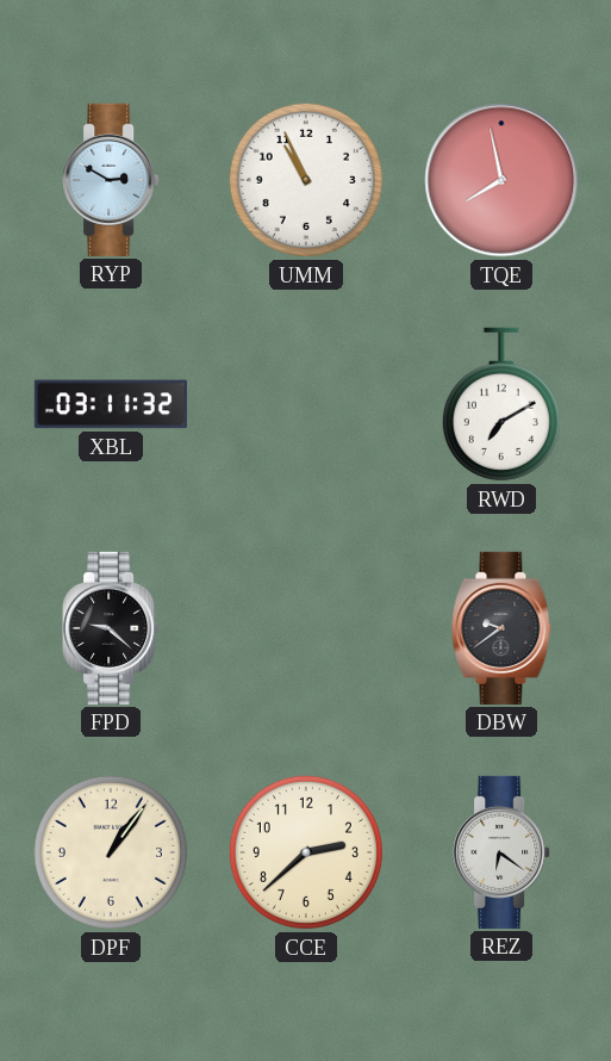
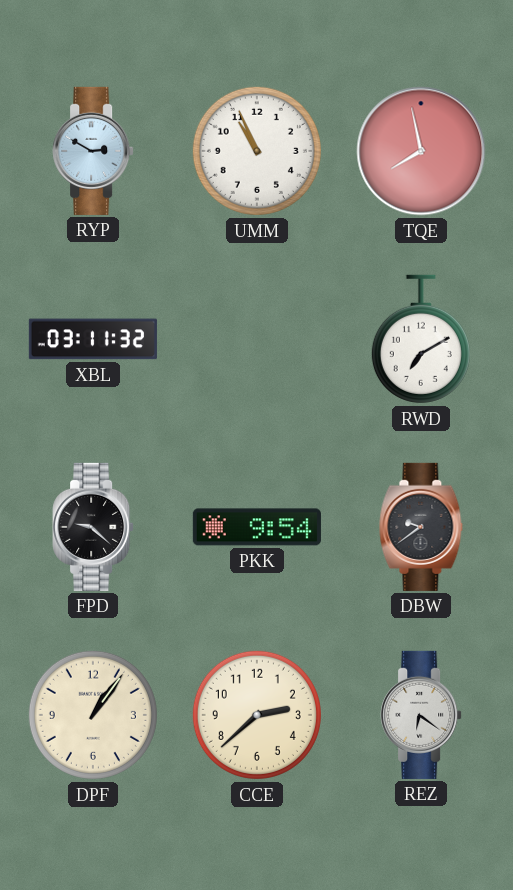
PKK: none -> 9:54 (257, 527)
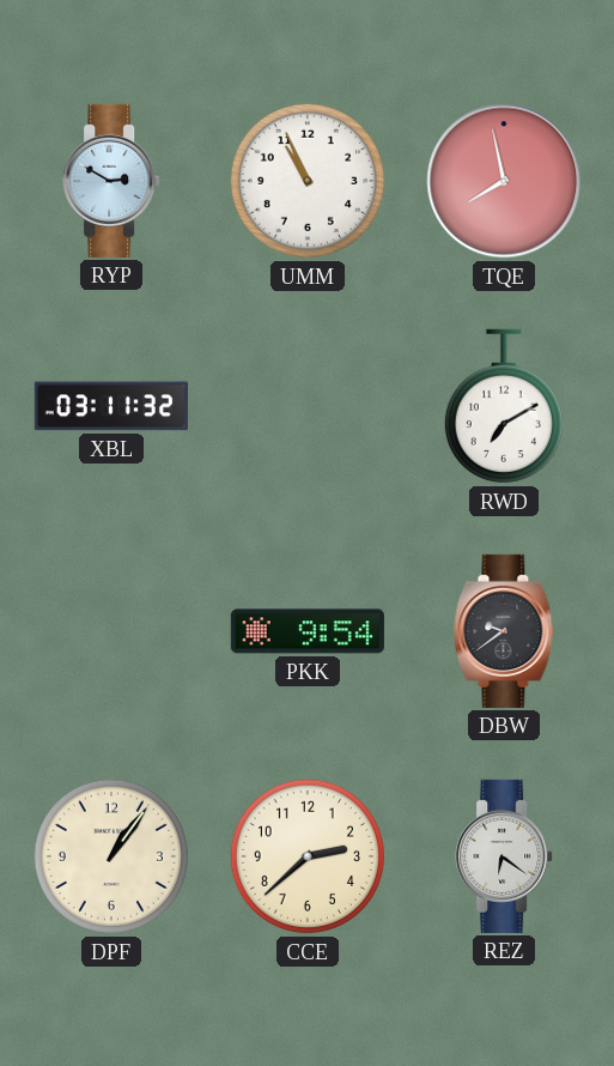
FPD: 9:22 -> none (93, 527)
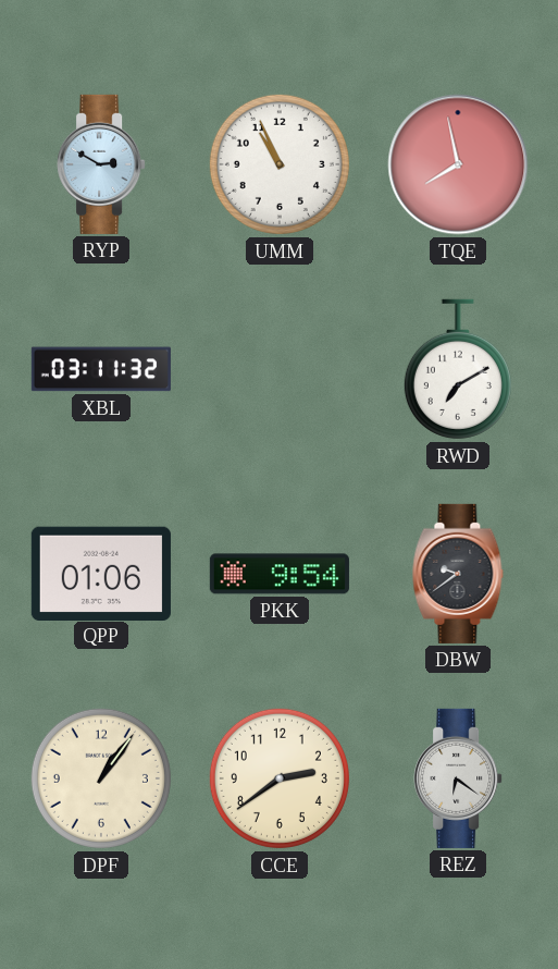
QPP: none -> 01:06 (101, 573)
CCE: 2:38 -> 2:39 (280, 778)
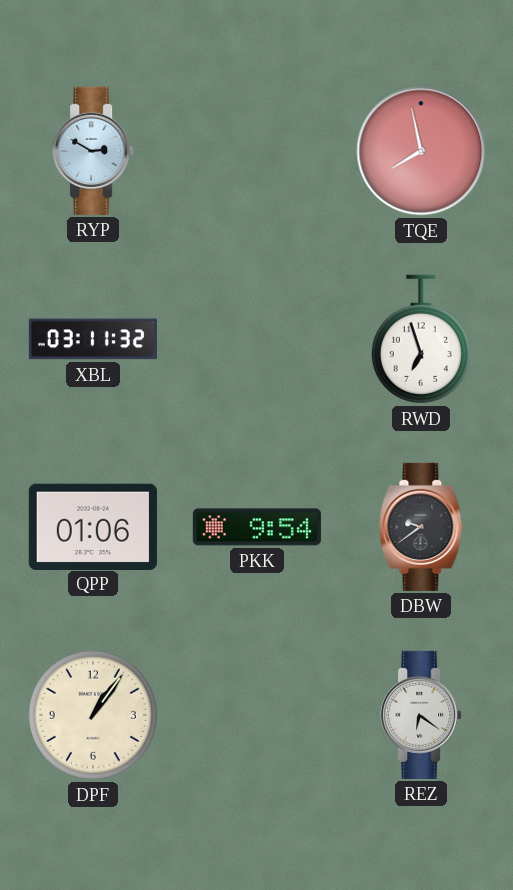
UMM: 10:56 -> none (280, 164)
RWD: 7:10 -> 6:57 (421, 339)
CCE: 2:39 -> none (280, 778)
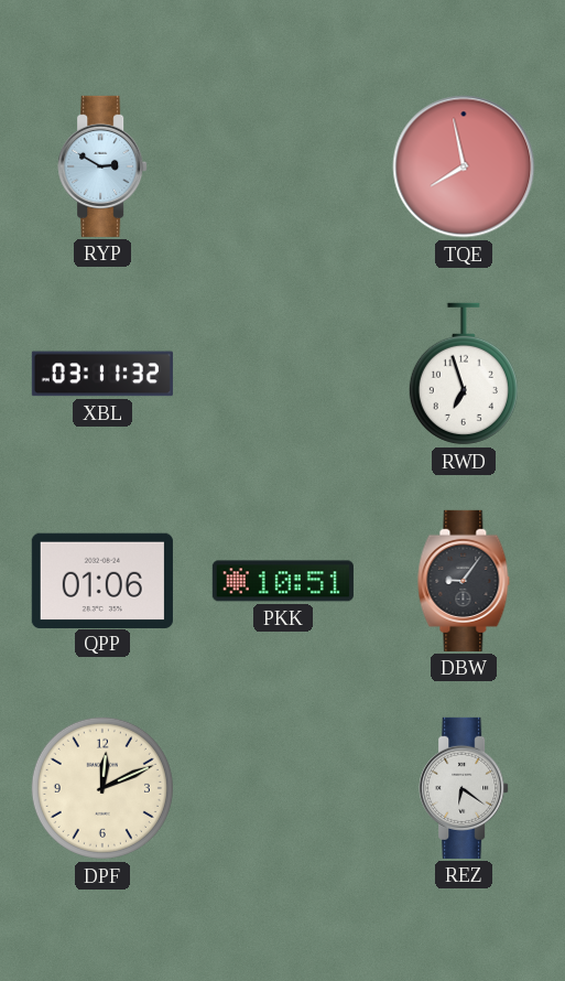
PKK: 9:54 -> 10:51 (283, 581)
DBW: 9:39 -> 9:06 (464, 581)
DPF: 1:06 -> 12:11 (102, 788)
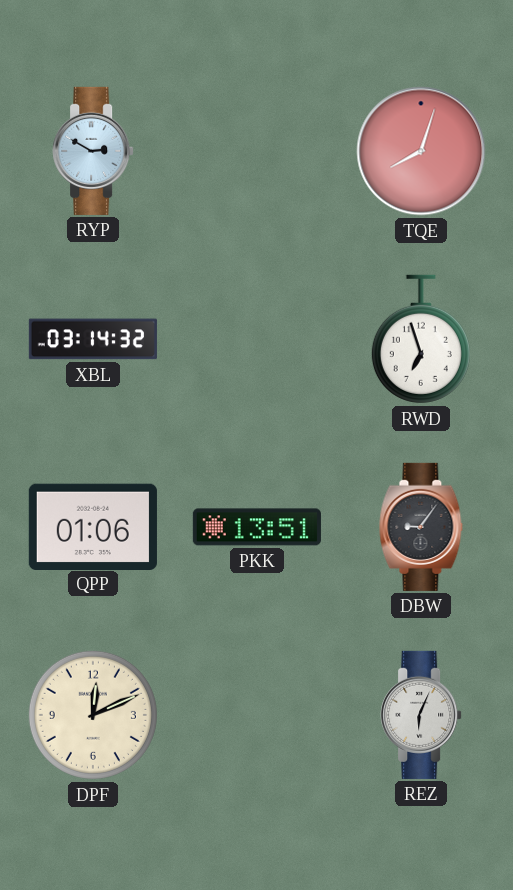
TQE: 7:58 -> 8:03 (421, 151)
XBL: 03:11 -> 03:14 (93, 339)
PKK: 10:51 -> 13:51 (257, 527)
REZ: 6:21 -> 6:04 (421, 715)
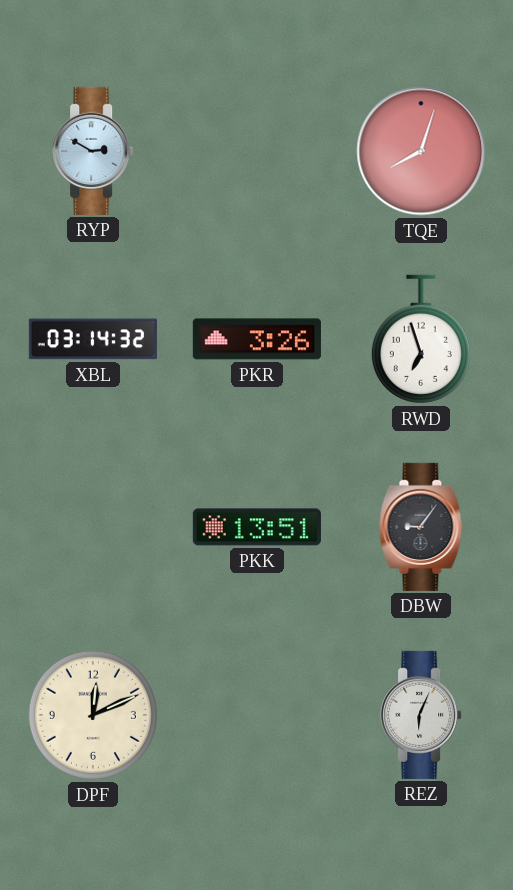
PKR: none -> 3:26 (257, 339)
QPP: 01:06 -> none (93, 526)
